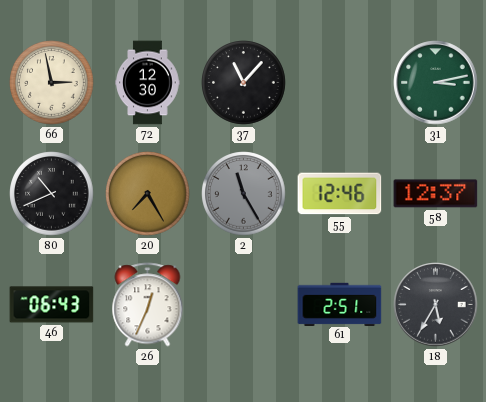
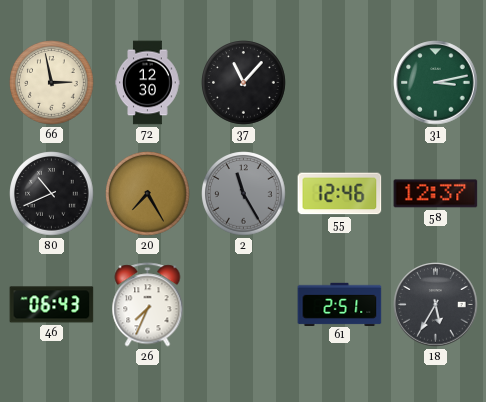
26: 12:34 -> 7:34 (148, 305)
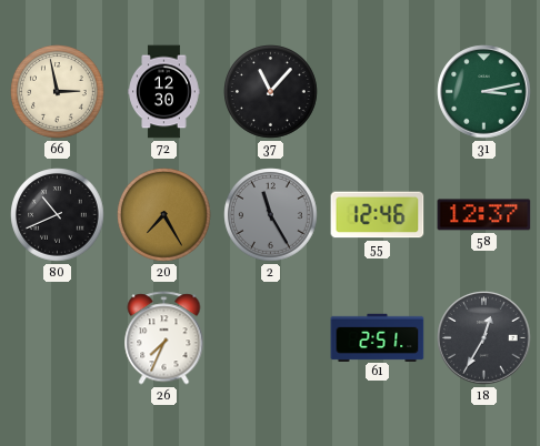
46: 06:43 -> none (52, 305)
18: 5:35 -> 12:35 (484, 338)
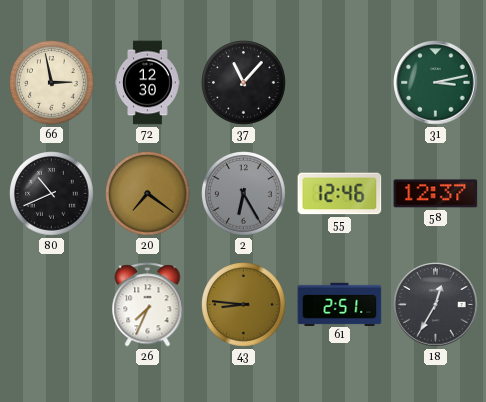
20: 7:25 -> 7:21 (148, 194)
2: 11:25 -> 6:25 (244, 194)
43: none -> 8:46 (244, 305)
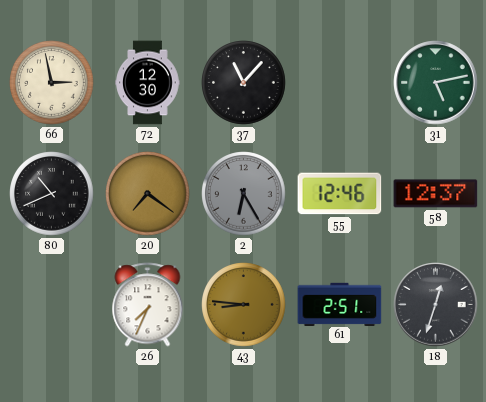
31: 3:13 -> 5:13 (436, 83)
18: 12:35 -> 12:33 (436, 305)
